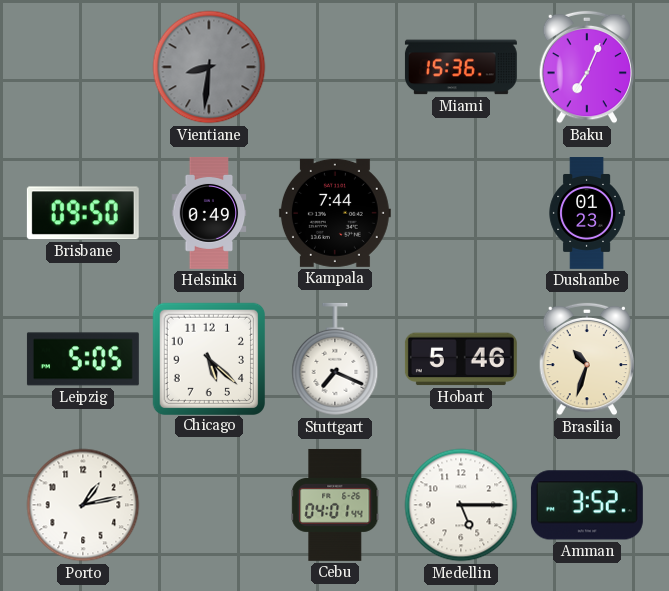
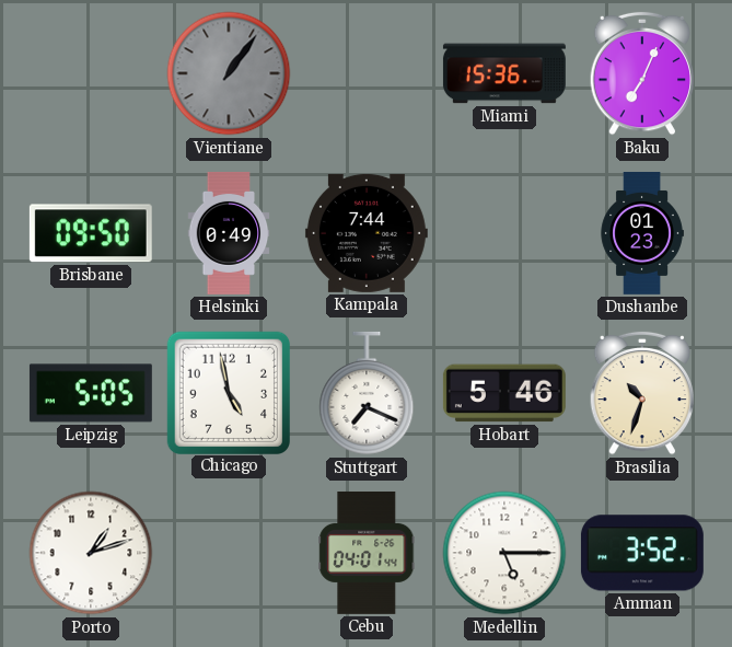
Vientiane: 8:31 -> 1:06 (229, 73)
Chicago: 5:22 -> 4:58 (228, 392)
Porto: 1:13 -> 1:12 (91, 553)
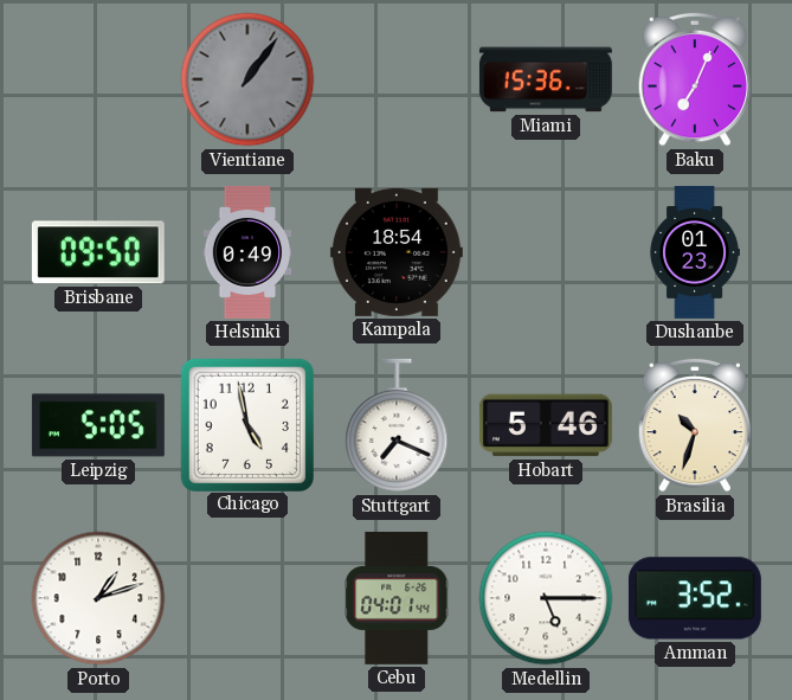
Kampala: 7:44 -> 18:54 (397, 252)
